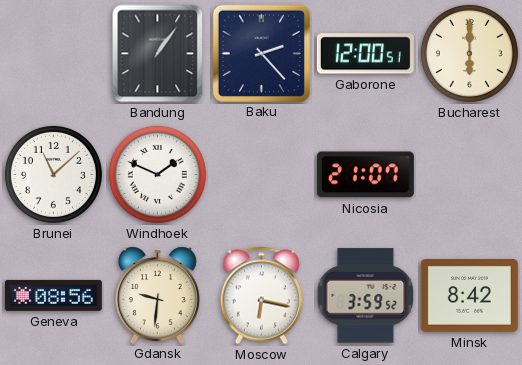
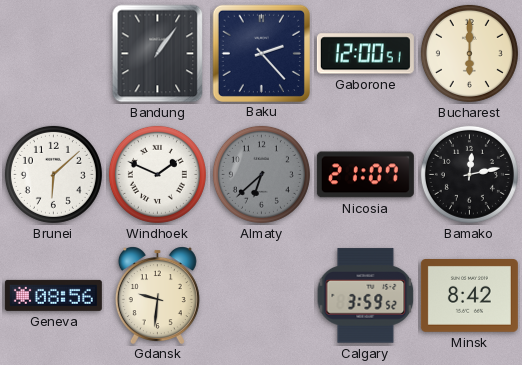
Brunei: 11:08 -> 6:08 (53, 174)
Almaty: none -> 6:38 (261, 174)
Bamako: none -> 12:13 (469, 174)
Moscow: 6:17 -> none (262, 296)
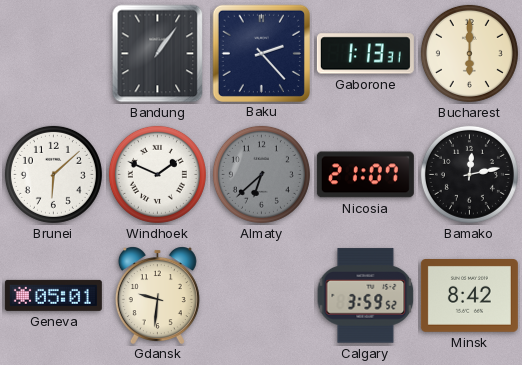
Gaborone: 12:00 -> 1:13 (365, 54)
Geneva: 08:56 -> 05:01 (53, 295)
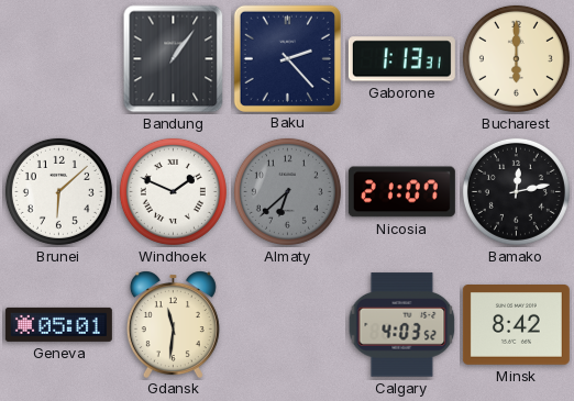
Gdansk: 9:31 -> 11:31 (173, 324)
Calgary: 3:59 -> 4:03 (402, 325)
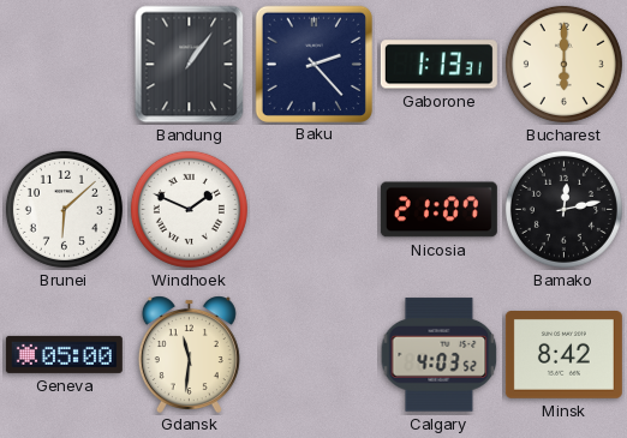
Almaty: 6:38 -> none (287, 191)
Geneva: 05:01 -> 05:00 (64, 354)
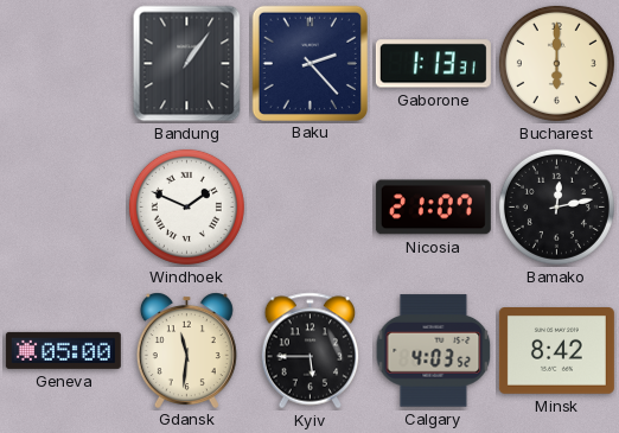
Brunei: 6:08 -> none (64, 209)
Kyiv: none -> 5:45 (311, 351)
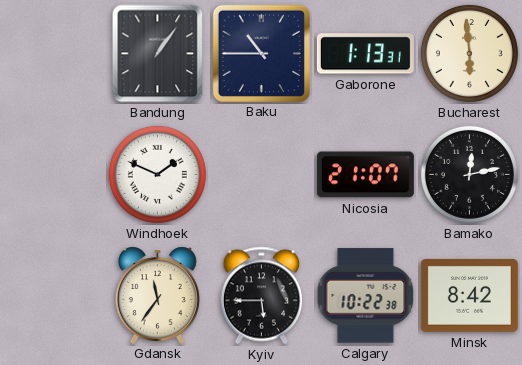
Baku: 2:23 -> 10:45 (261, 53)
Bucharest: 6:00 -> 5:59 (469, 53)
Geneva: 05:00 -> none (63, 350)
Gdansk: 11:31 -> 11:36 (157, 295)
Calgary: 4:03 -> 10:22 (366, 296)
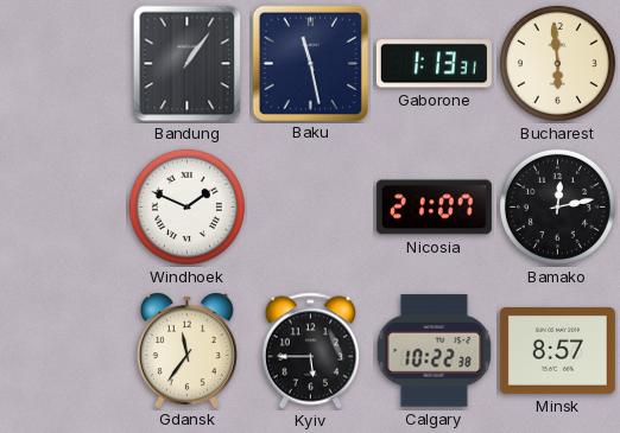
Baku: 10:45 -> 11:28 (310, 63)
Minsk: 8:42 -> 8:57 (557, 351)
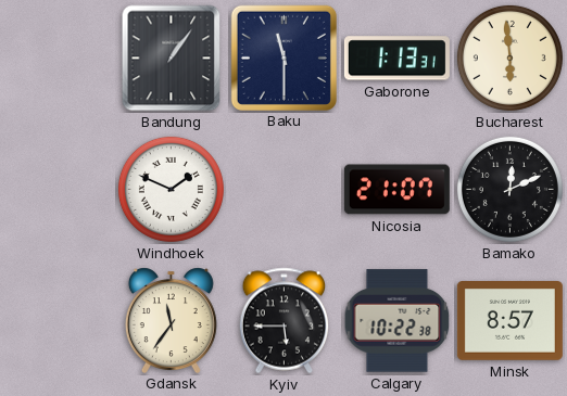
Baku: 11:28 -> 11:30 (283, 58)
Bamako: 12:13 -> 12:11 (509, 189)
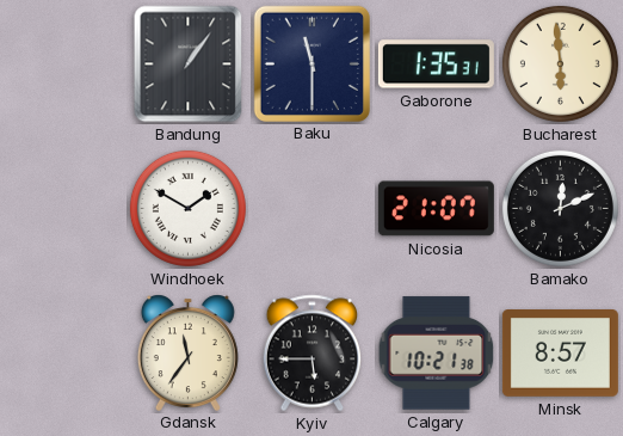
Gaborone: 1:13 -> 1:35 (436, 65)
Windhoek: 1:49 -> 1:50 (187, 208)
Calgary: 10:22 -> 10:21 (437, 354)
